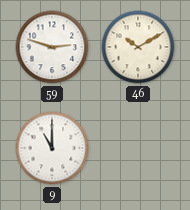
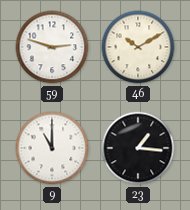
23: none -> 1:16 (138, 148)
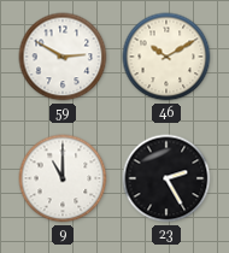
59: 2:48 -> 2:50 (63, 57)
23: 1:16 -> 2:25 (166, 178)
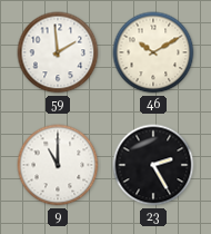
59: 2:50 -> 1:59 (58, 52)
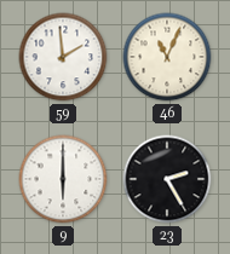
46: 10:10 -> 11:04 (167, 57)
9: 11:00 -> 6:00 (63, 179)
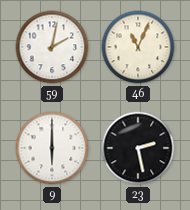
59: 1:59 -> 2:02 (52, 47)
23: 2:25 -> 2:28 (138, 148)
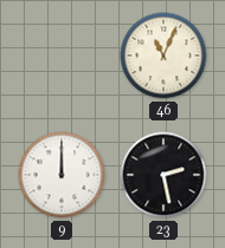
59: 2:02 -> none (52, 47)
9: 6:00 -> 12:00 (62, 175)
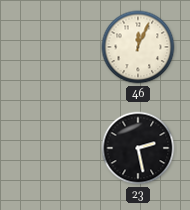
46: 11:04 -> 12:04 (138, 47)
9: 12:00 -> none (62, 175)
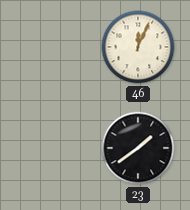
23: 2:28 -> 1:39 (138, 148)
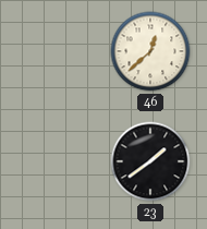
46: 12:04 -> 12:38 (150, 51)
